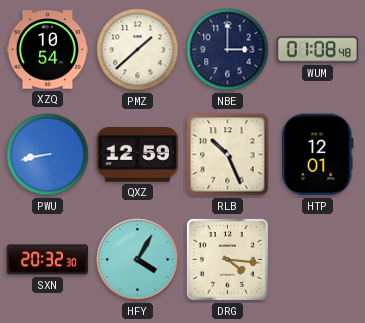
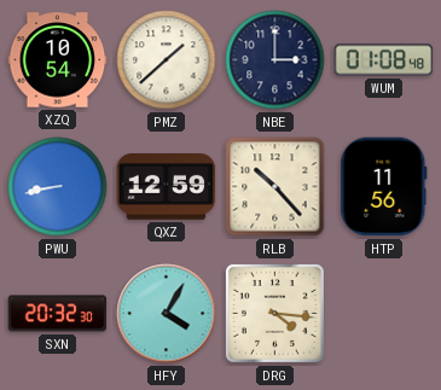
RLB: 10:26 -> 10:23 (275, 187)
HTP: 12:01 -> 11:56 (384, 187)
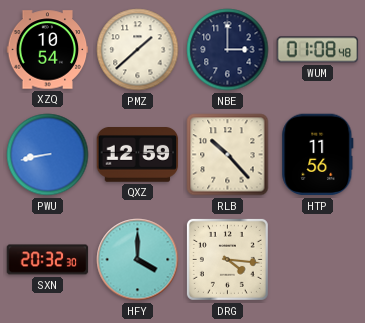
HFY: 4:05 -> 4:00 (138, 260)
